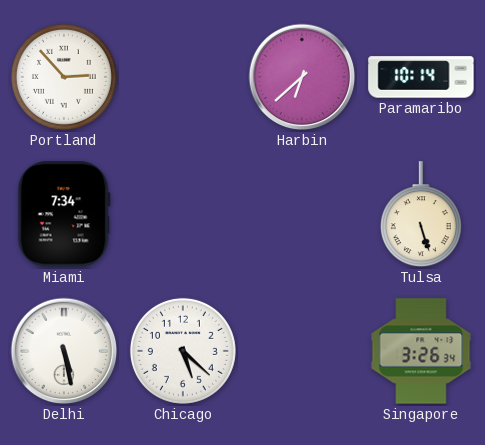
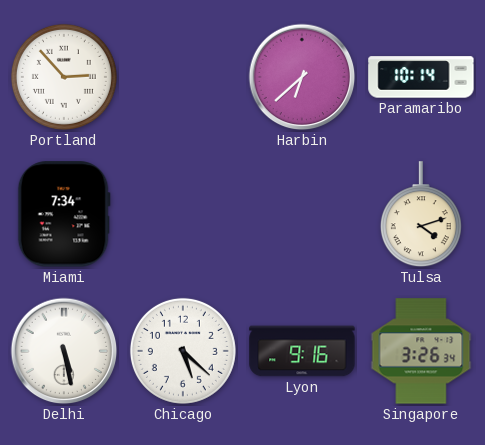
Tulsa: 5:27 -> 4:12 (421, 215)
Lyon: none -> 9:16 (302, 351)
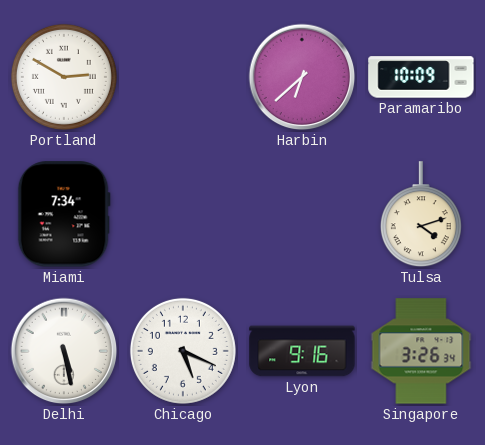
Portland: 2:53 -> 2:50 (64, 77)
Paramaribo: 10:14 -> 10:09 (421, 77)
Chicago: 5:22 -> 5:19 (183, 351)
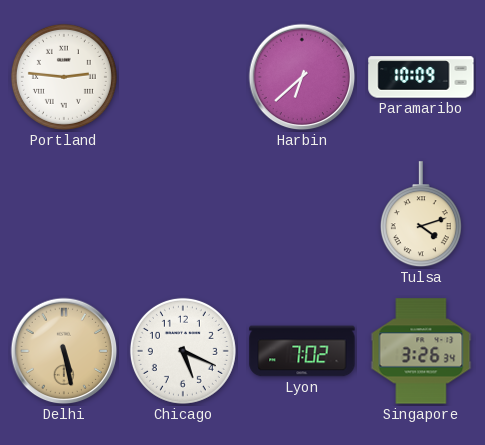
Portland: 2:50 -> 2:46 (64, 77)
Miami: 7:34 -> none (64, 214)
Delhi dial: white -> champagne (64, 351)
Lyon: 9:16 -> 7:02 (302, 351)
